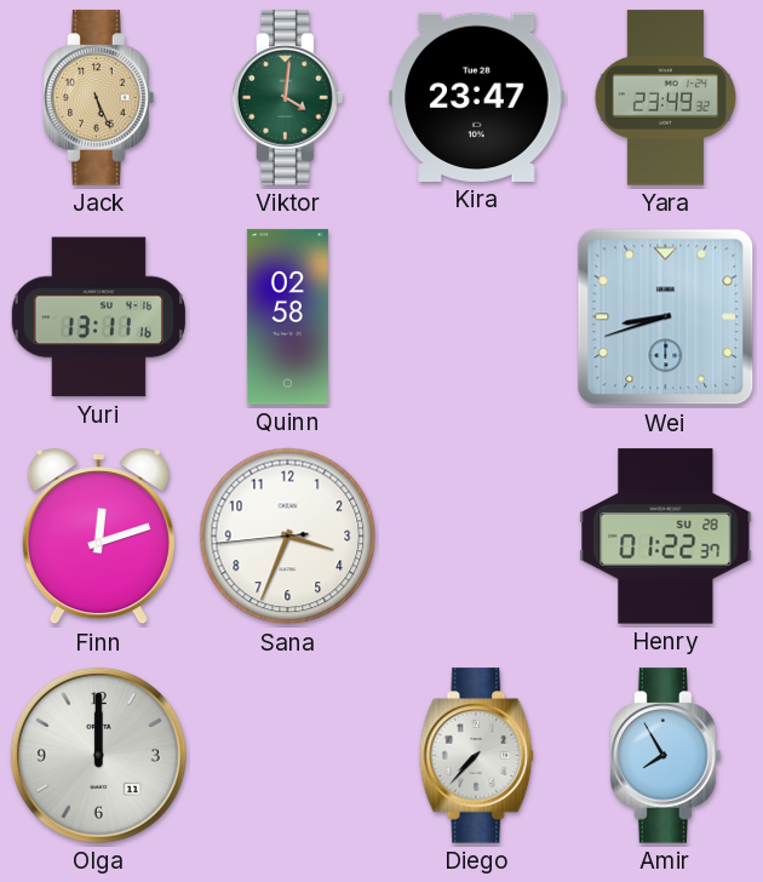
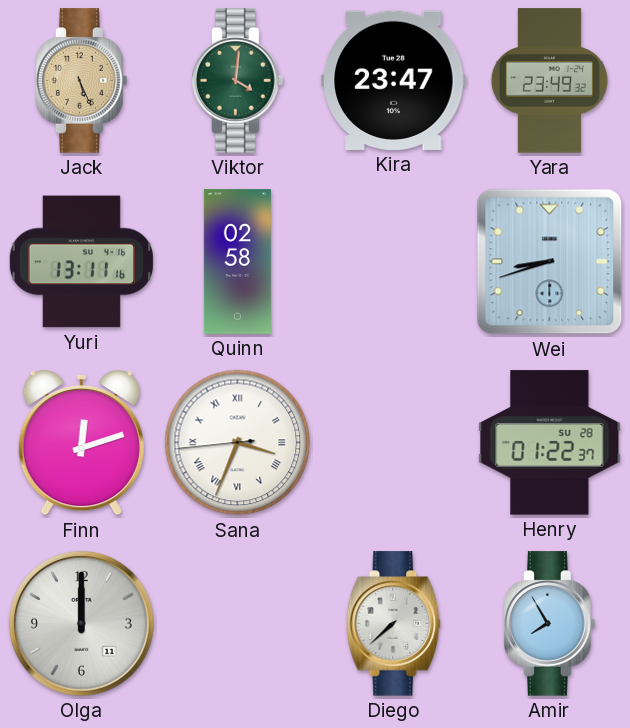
Sana numerals: Arabic -> Roman (238, 443)
Diego: 7:37 -> 7:38 (394, 624)
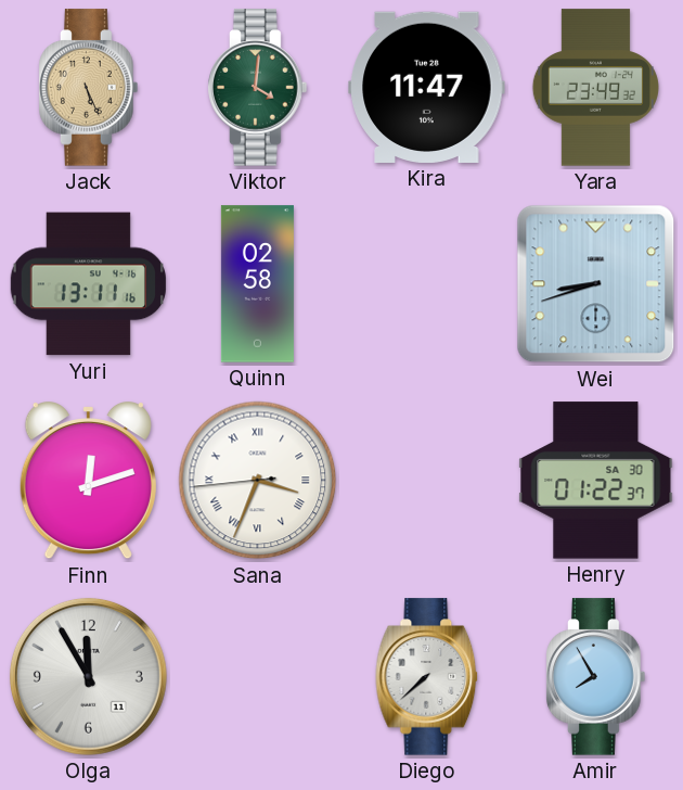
Kira: 23:47 -> 11:47 (427, 87)
Henry date: SU 28 -> SA 30 (596, 481)
Olga: 12:00 -> 11:55 (88, 676)
